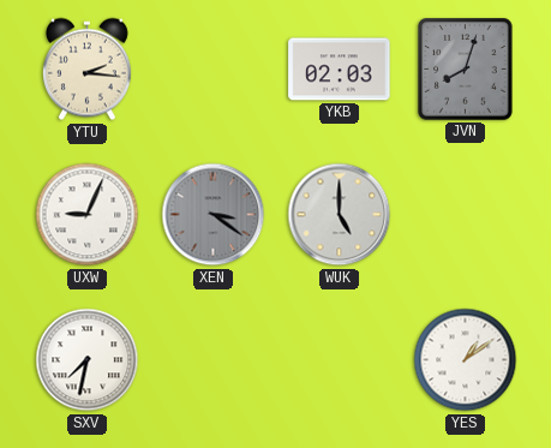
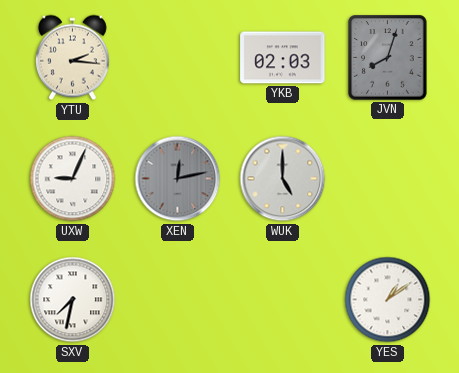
XEN: 3:21 -> 12:13 (178, 179)
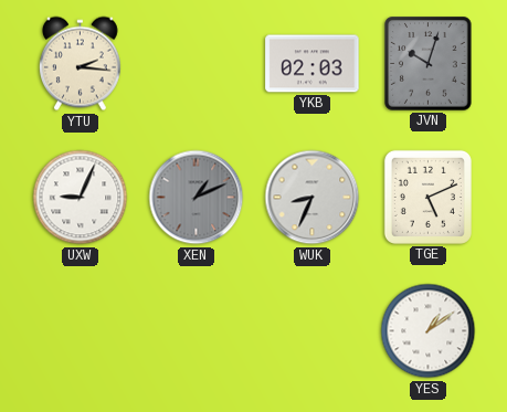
JVN: 8:03 -> 10:03 (429, 64)
XEN: 12:13 -> 1:11 (197, 198)
WUK: 5:00 -> 8:34 (313, 198)
TGE: none -> 5:11 (427, 197)
SXV: 7:32 -> none (73, 300)
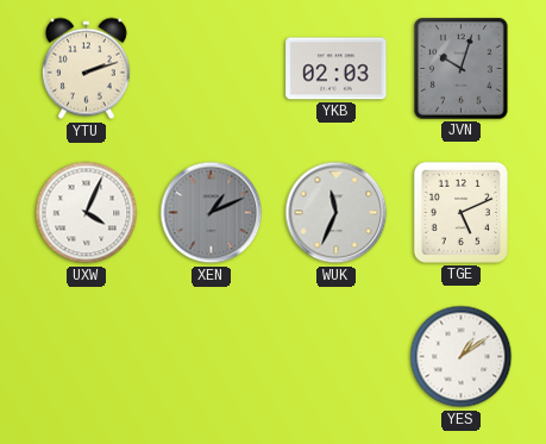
YTU: 2:16 -> 2:12 (86, 69)
UXW: 9:04 -> 4:04 (87, 213)
WUK: 8:34 -> 11:34 (337, 213)
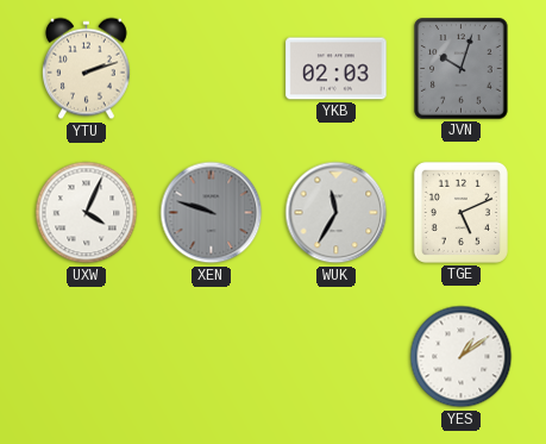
XEN: 1:11 -> 9:48 (212, 213)
WUK: 11:34 -> 11:35 (337, 213)
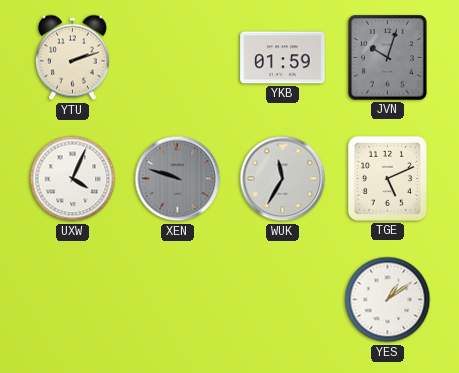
YKB: 02:03 -> 01:59 (283, 58)
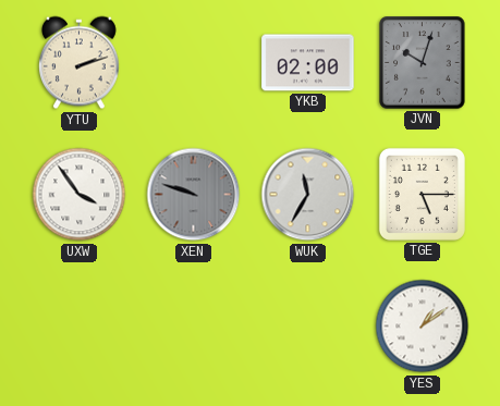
YKB: 01:59 -> 02:00 (308, 63)
UXW: 4:04 -> 3:54 (80, 195)
TGE: 5:11 -> 5:15 (422, 194)
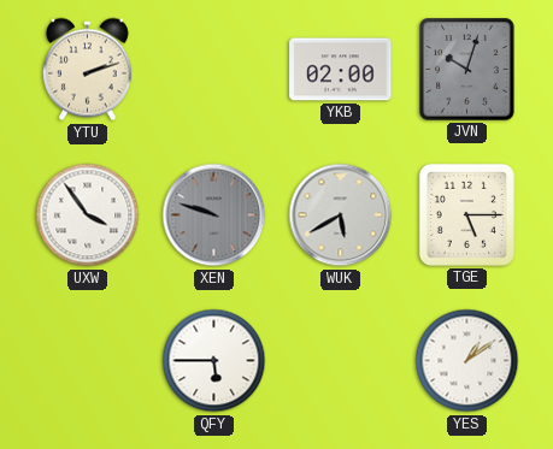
WUK: 11:35 -> 5:40 (341, 215)
QFY: none -> 5:45 (214, 361)
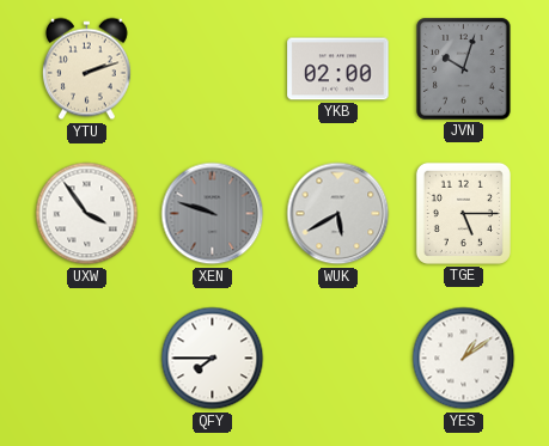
QFY: 5:45 -> 7:45 (213, 359)
